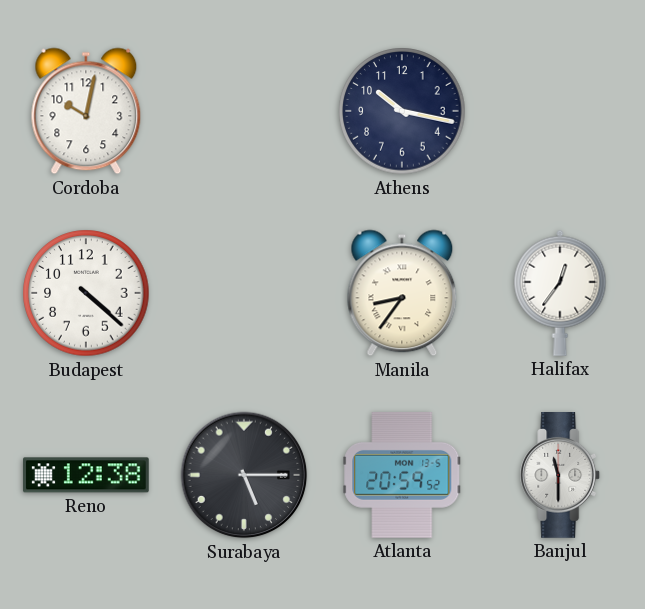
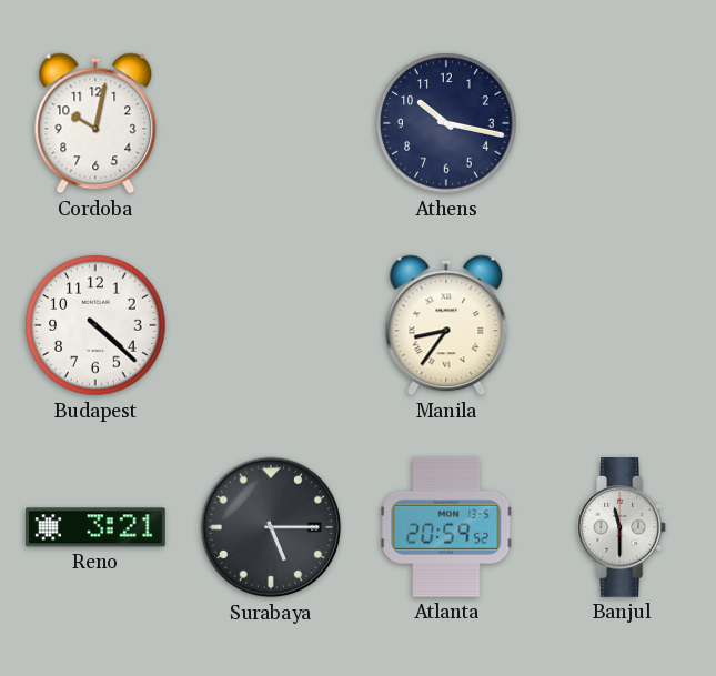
Halifax: 12:36 -> none (560, 293)
Reno: 12:38 -> 3:21 (95, 527)
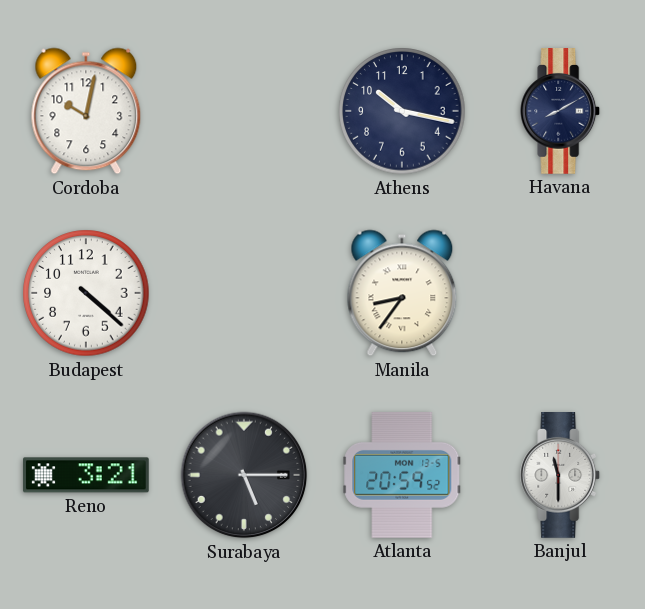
Havana: none -> 8:10 (561, 112)
